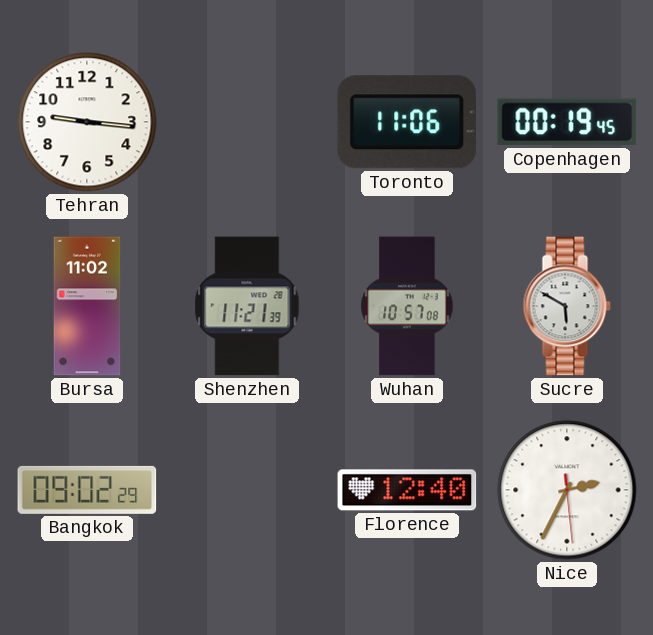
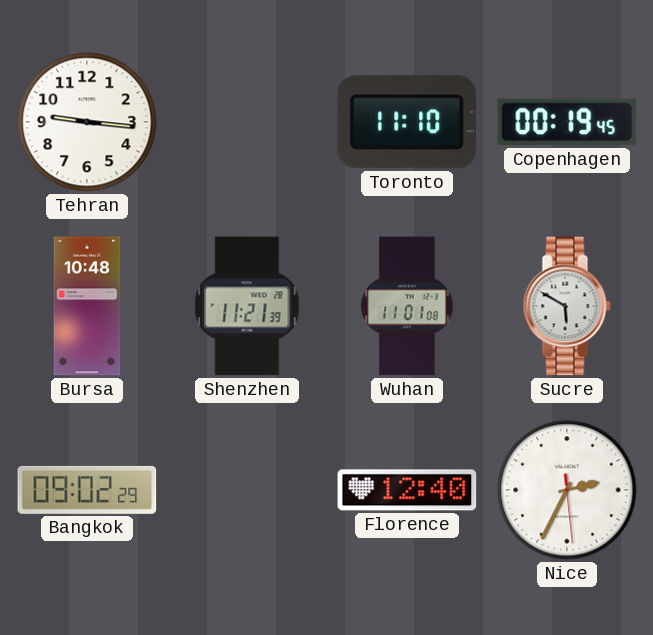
Toronto: 11:06 -> 11:10 (406, 122)
Bursa: 11:02 -> 10:48 (87, 306)
Wuhan: 10:57 -> 11:01 (407, 306)
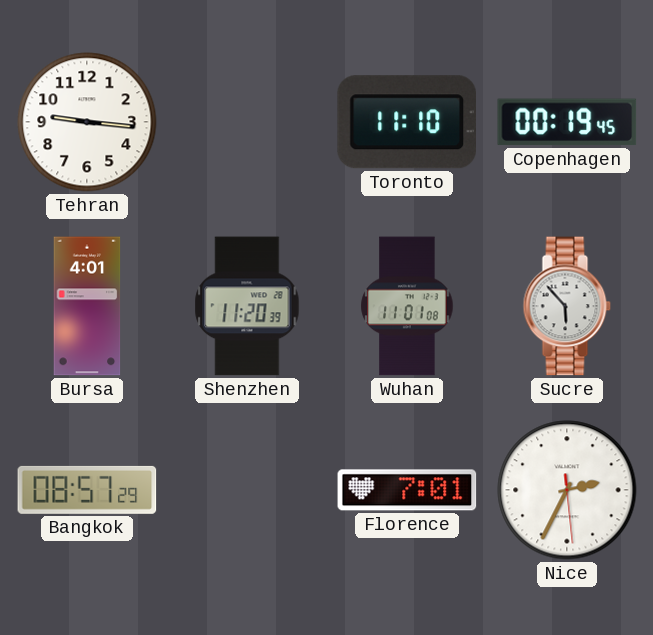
Bursa: 10:48 -> 4:01 (87, 306)
Shenzhen: 11:21 -> 11:20 (247, 306)
Sucre: 5:50 -> 5:53 (567, 306)
Bangkok: 09:02 -> 08:57 (87, 490)
Florence: 12:40 -> 7:01 (407, 490)
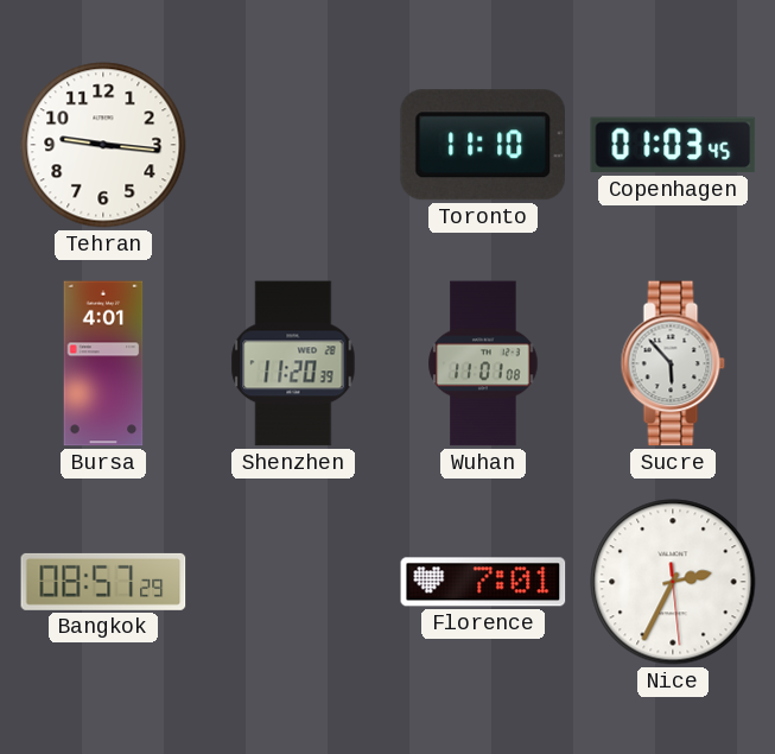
Copenhagen: 00:19 -> 01:03 (673, 145)
